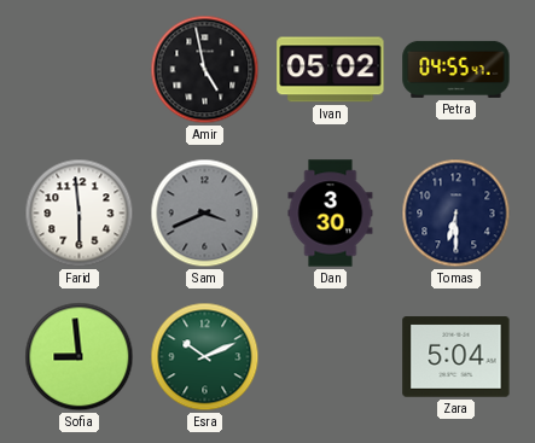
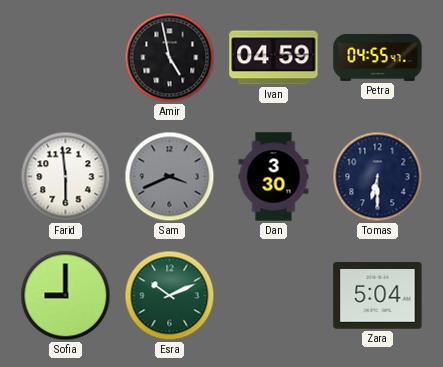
Ivan: 05:02 -> 04:59 (274, 58)
Sofia: 8:59 -> 9:00 (66, 296)
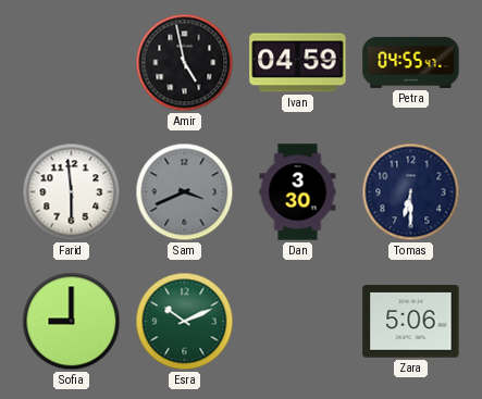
Zara: 5:04 -> 5:06 (411, 322)
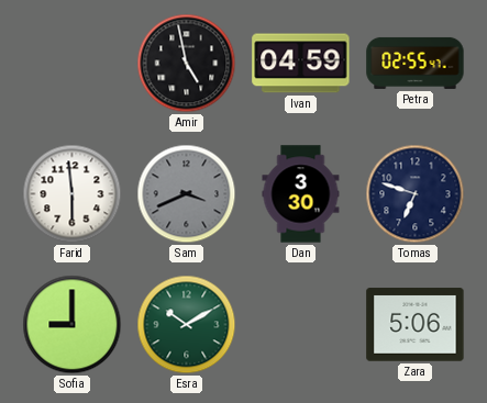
Petra: 04:55 -> 02:55 (416, 63)
Tomas: 6:30 -> 6:48 (416, 194)
Esra: 10:11 -> 10:10 (187, 325)
